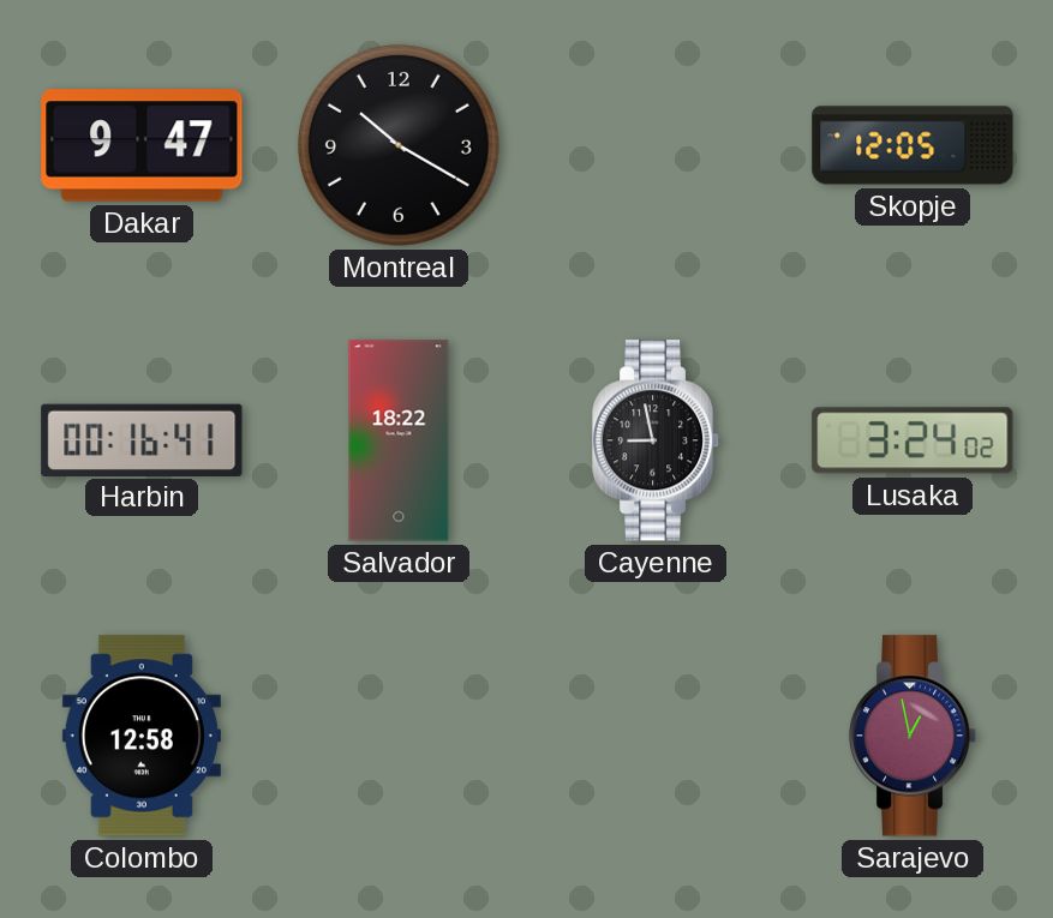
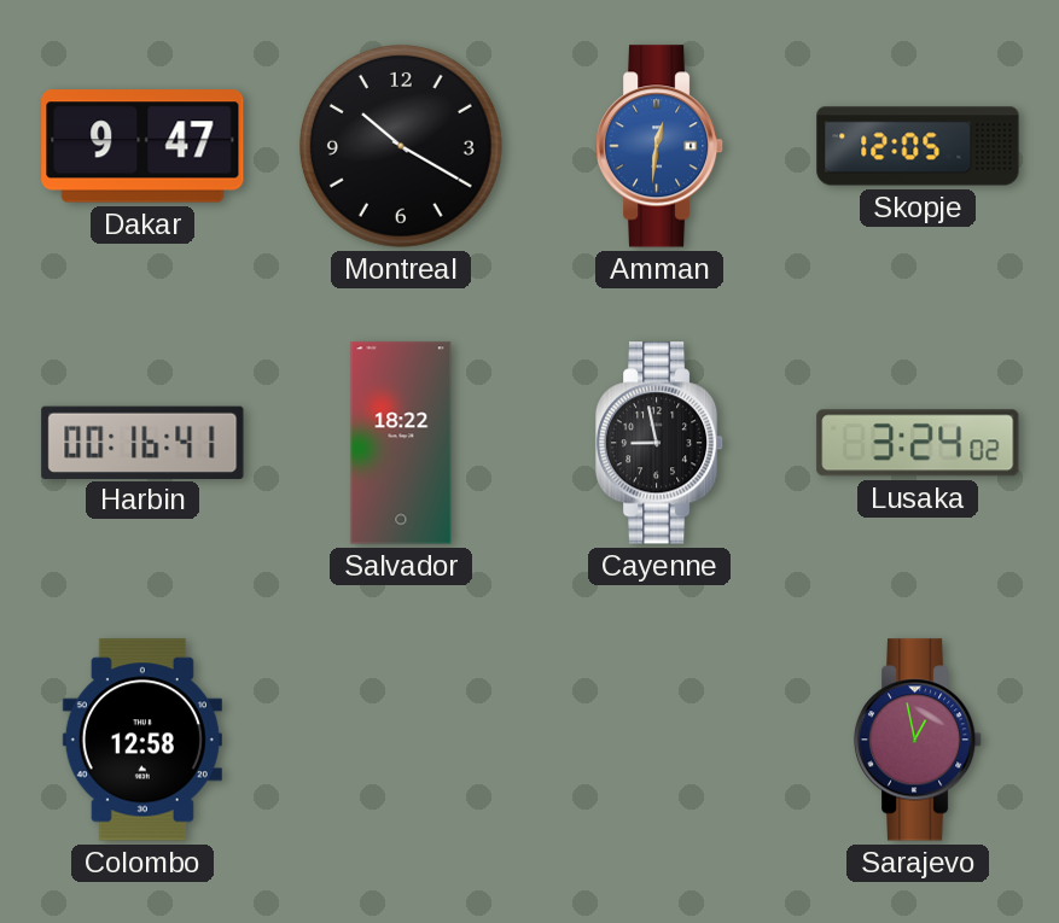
Amman: none -> 12:31 (659, 146)
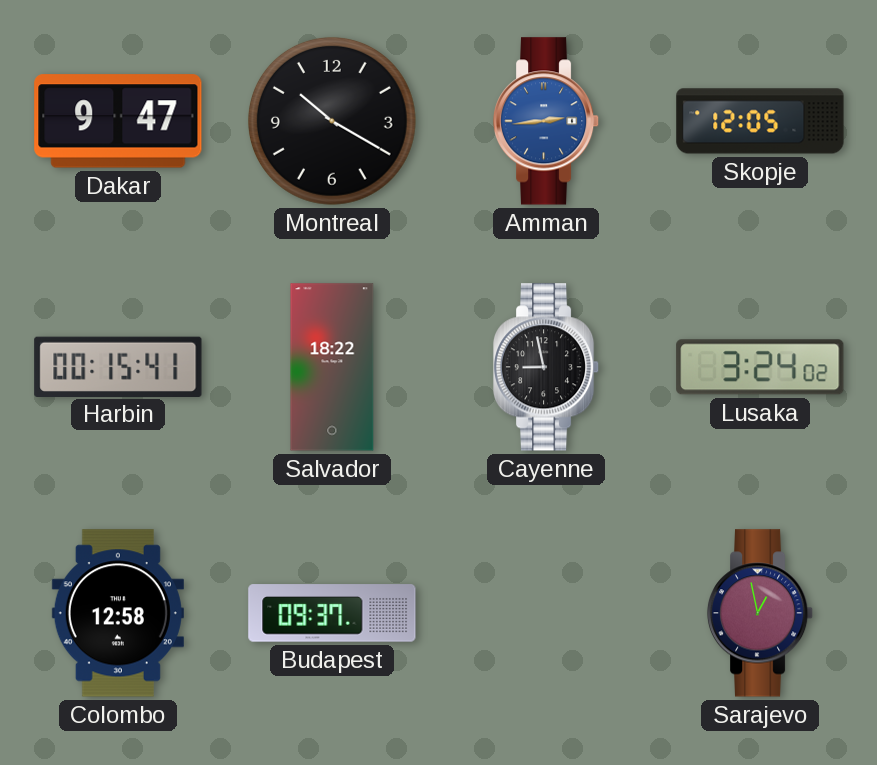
Amman: 12:31 -> 2:44 (546, 121)
Harbin: 00:16 -> 00:15 (118, 366)
Budapest: none -> 09:37 (332, 613)
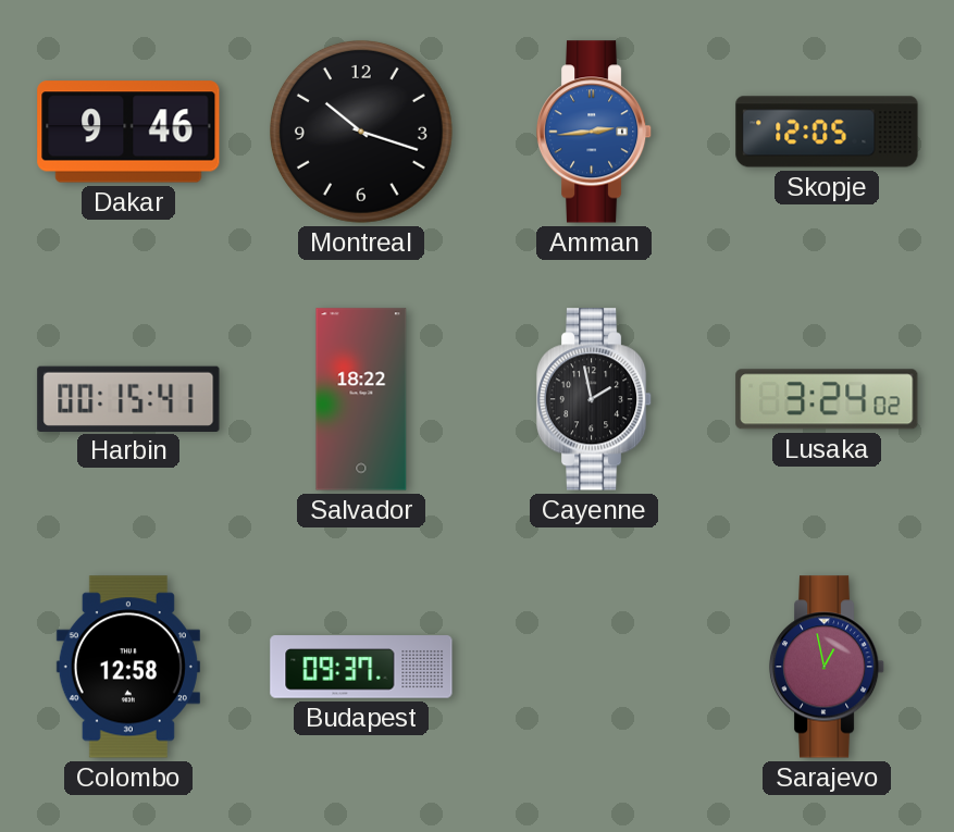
Dakar: 9:47 -> 9:46 (128, 132)
Montreal: 10:20 -> 10:18 (361, 132)
Cayenne: 8:58 -> 1:58 (594, 399)
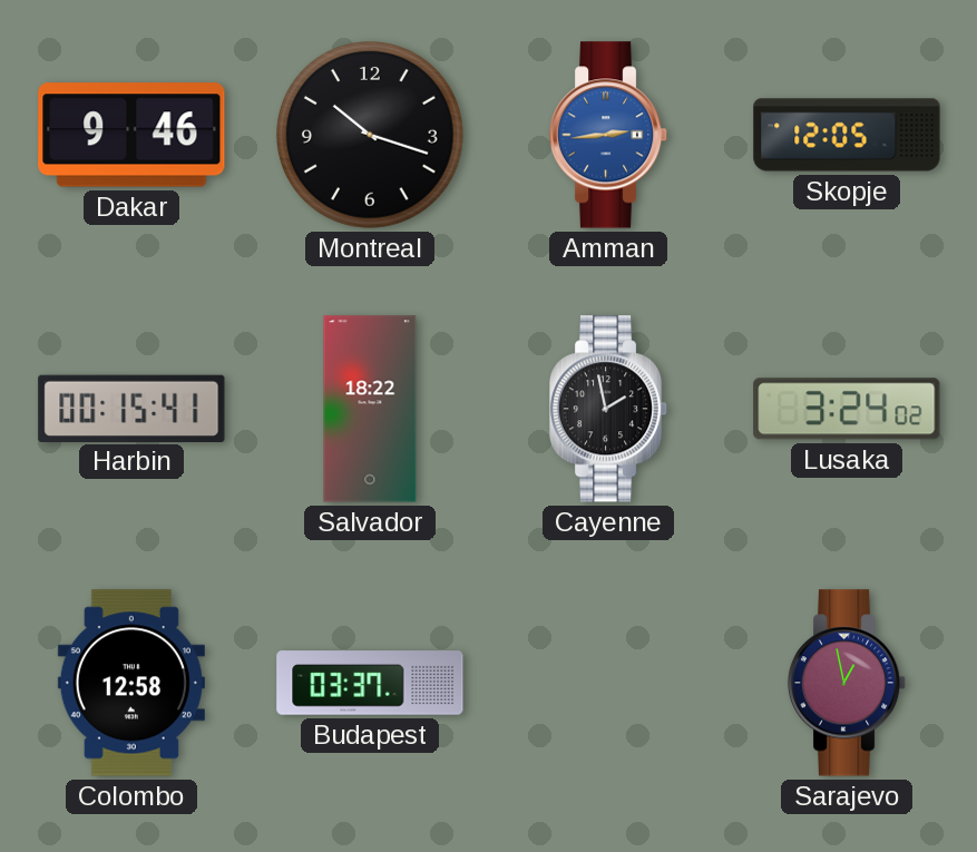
Budapest: 09:37 -> 03:37 (370, 683)
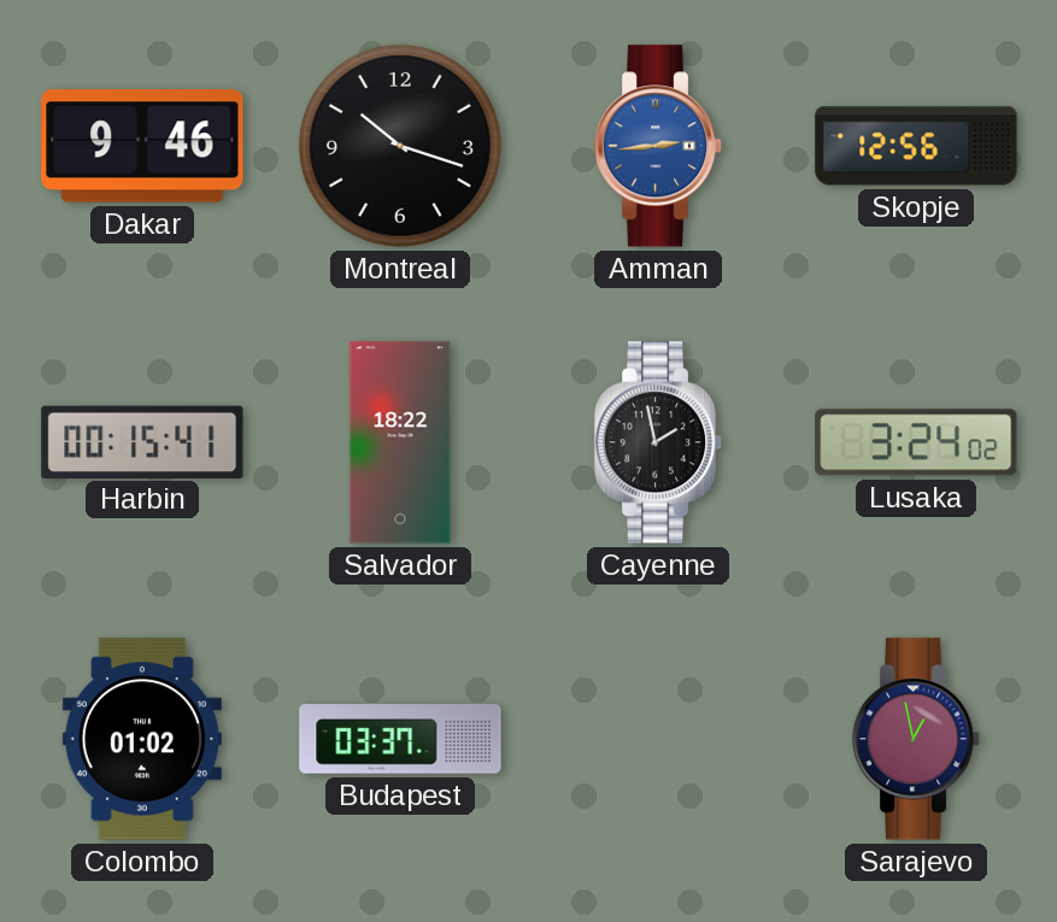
Skopje: 12:05 -> 12:56 (916, 146)
Colombo: 12:58 -> 01:02 (142, 739)
